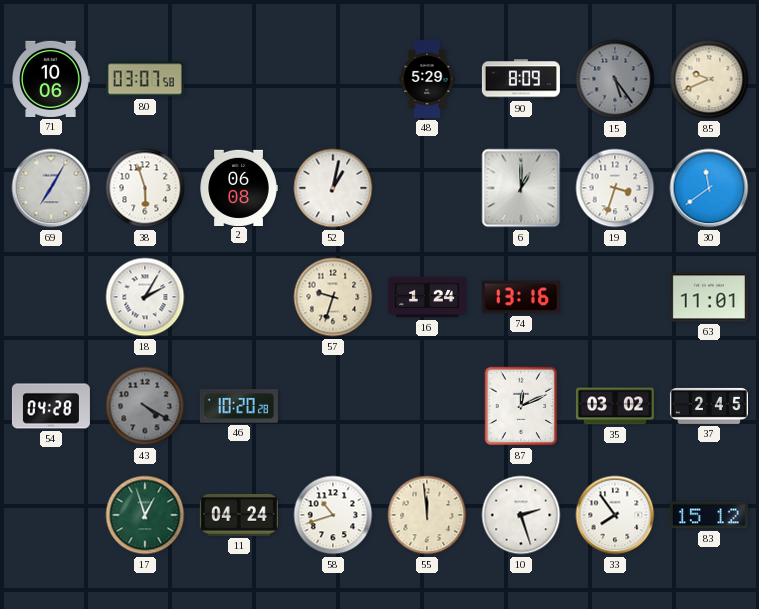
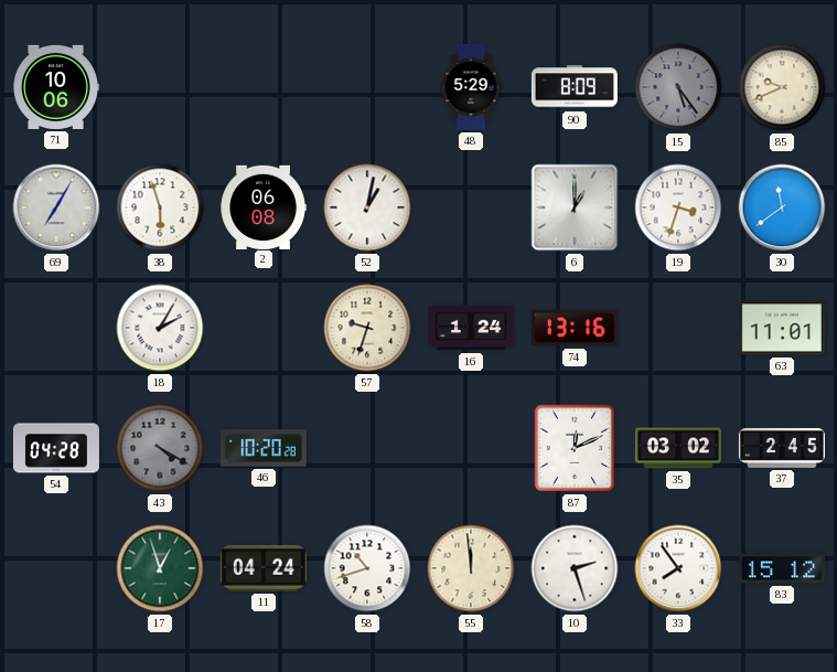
80: 03:07 -> none (145, 79)
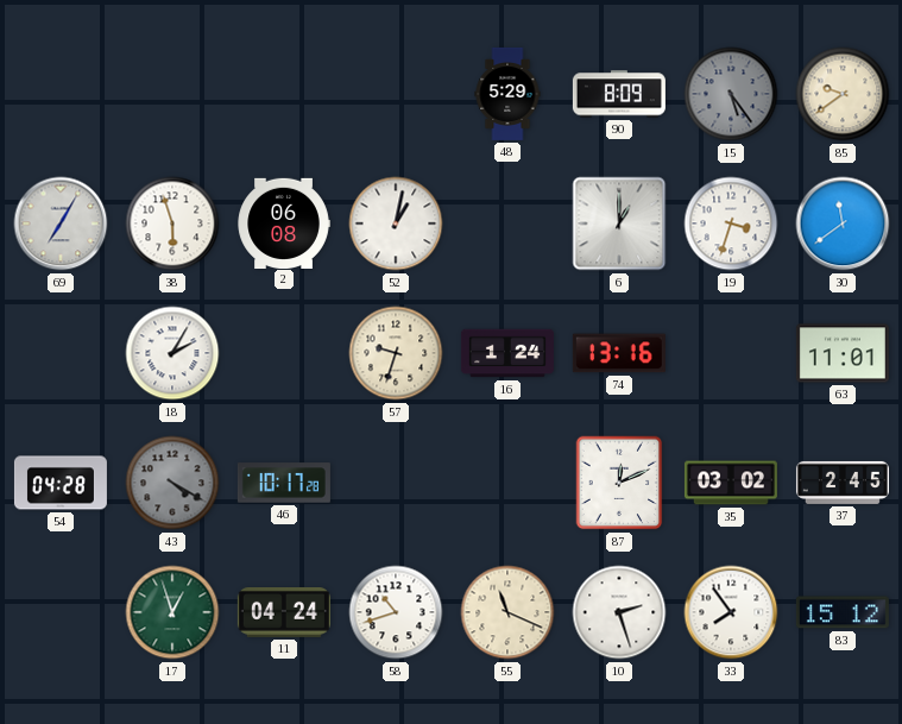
71: 10:06 -> none (56, 87)
85: 9:41 -> 9:39 (843, 94)
46: 10:20 -> 10:17 (284, 483)
55: 11:59 -> 11:19 (507, 612)
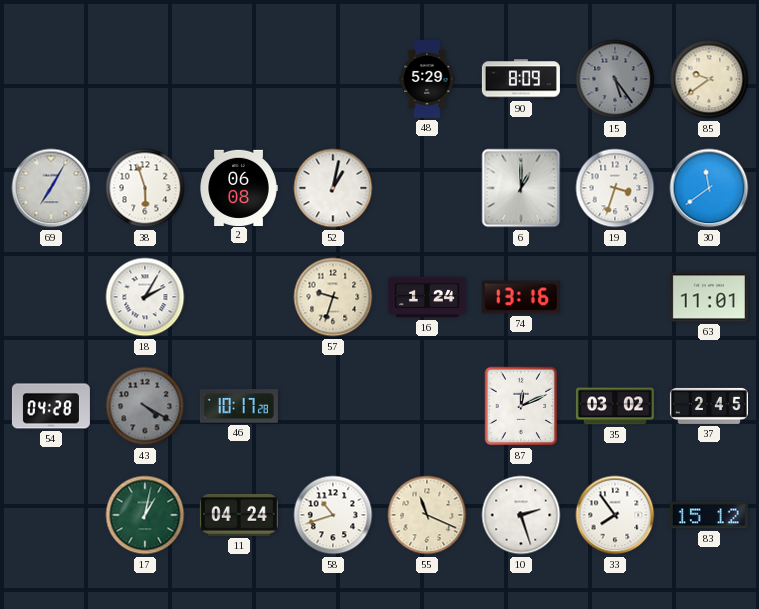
17: 12:57 -> 1:02 (145, 515)
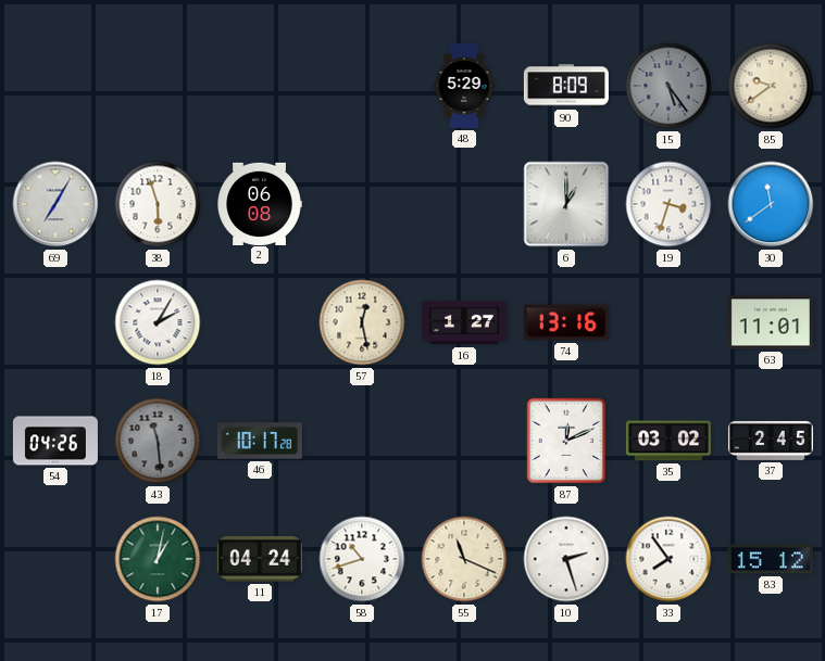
52: 1:02 -> none (333, 188)
57: 9:33 -> 12:28 (362, 322)
16: 1:24 -> 1:27 (464, 322)
54: 04:28 -> 04:26 (55, 441)
43: 4:20 -> 11:29 (158, 441)
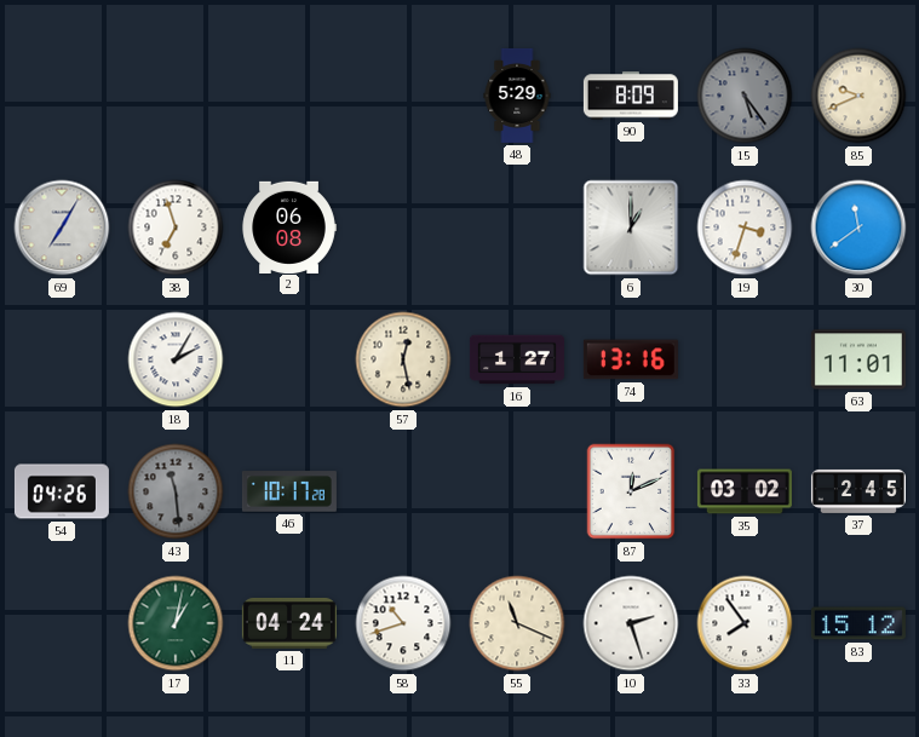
85: 9:39 -> 9:41 (858, 96)
38: 5:57 -> 6:57 (176, 228)
